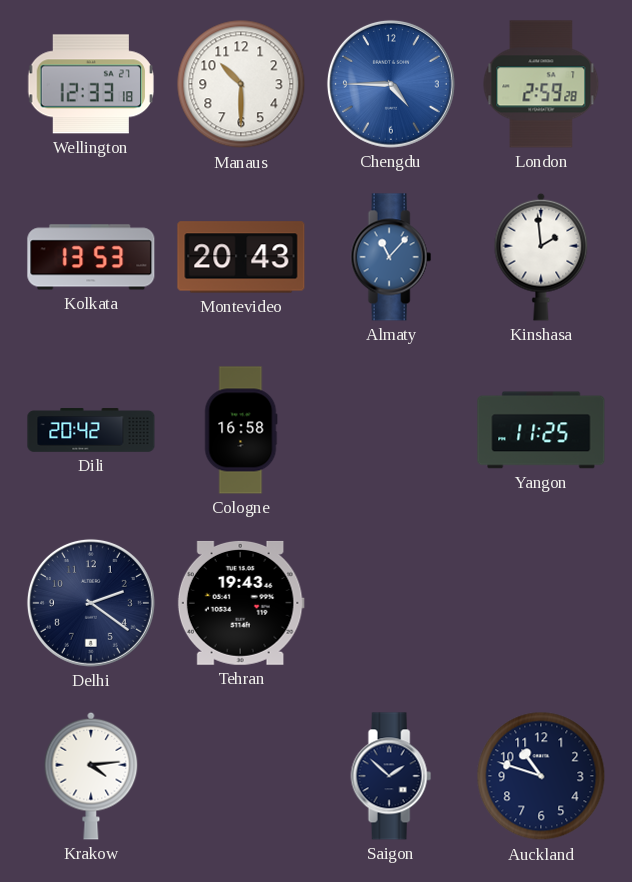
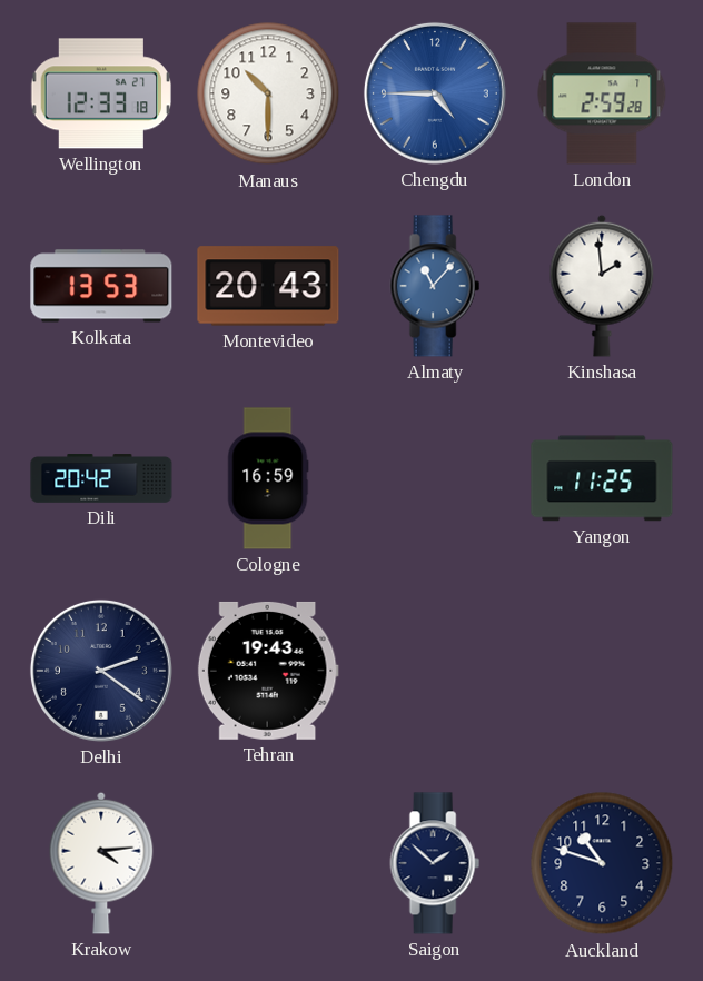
Cologne: 16:58 -> 16:59 (268, 478)
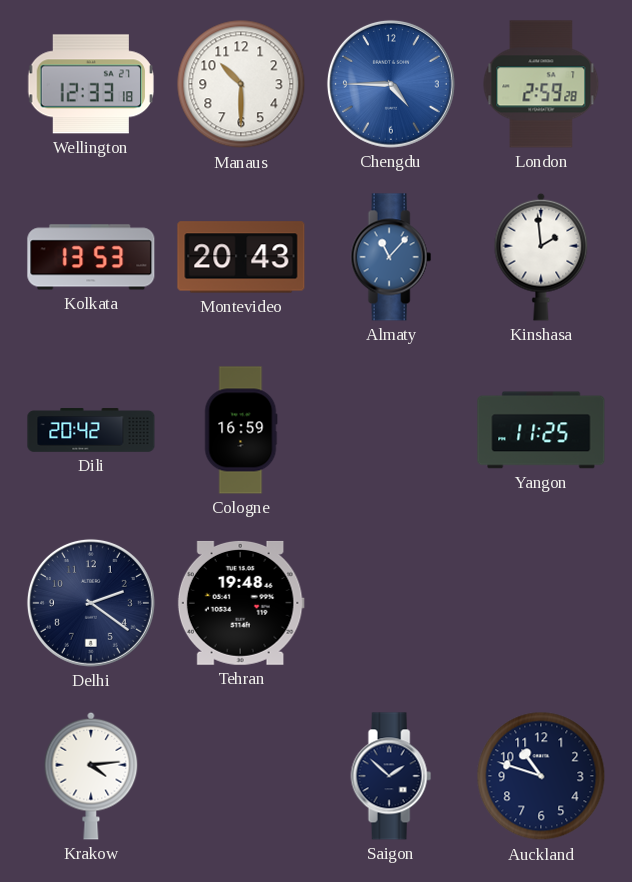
Tehran: 19:43 -> 19:48 (241, 603)
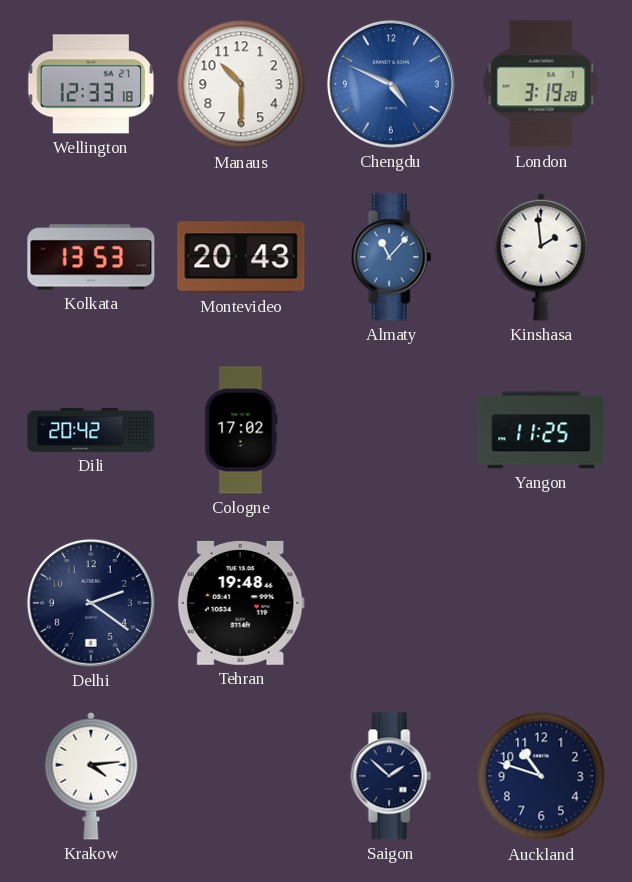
Chengdu: 4:45 -> 4:49 (391, 84)
London: 2:59 -> 3:19 (541, 84)
Cologne: 16:59 -> 17:02 (241, 430)
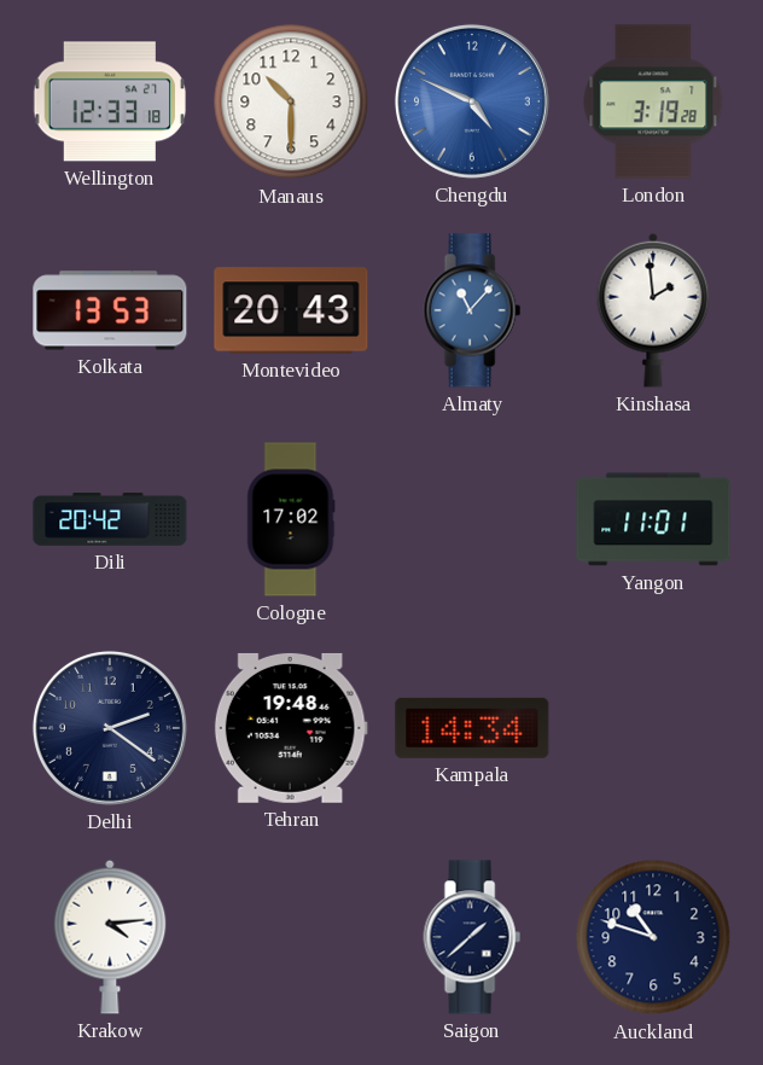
Yangon: 11:25 -> 11:01 (653, 519)
Kampala: none -> 14:34 (472, 728)
Saigon: 1:52 -> 1:38 (472, 937)
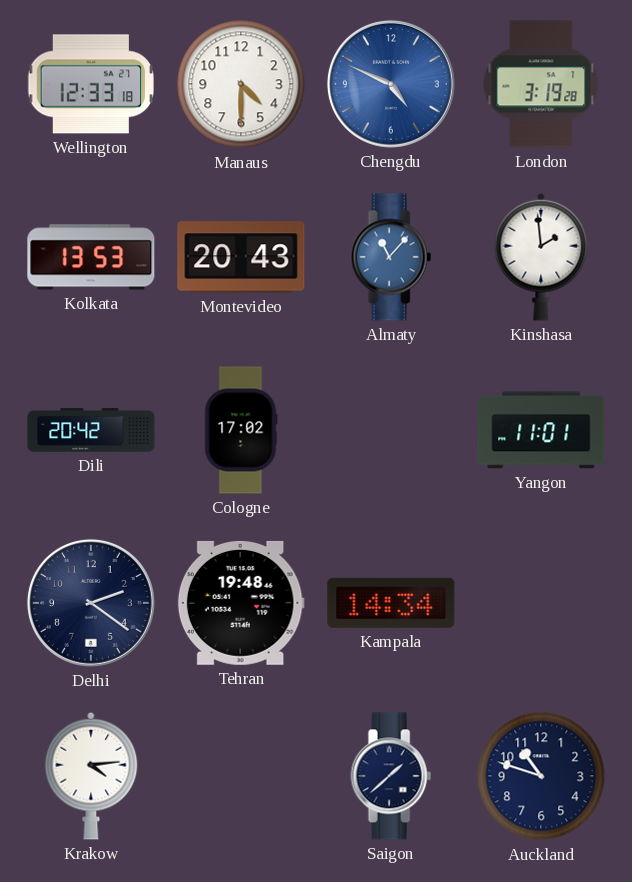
Manaus: 10:30 -> 4:30 (241, 84)
